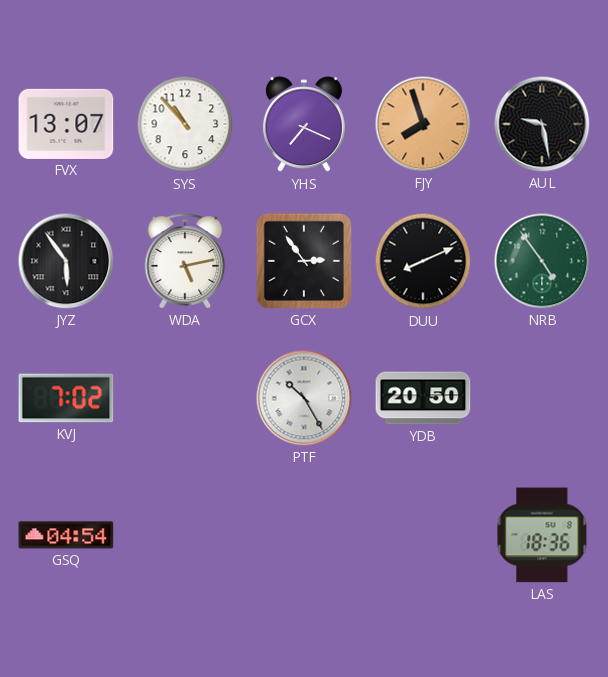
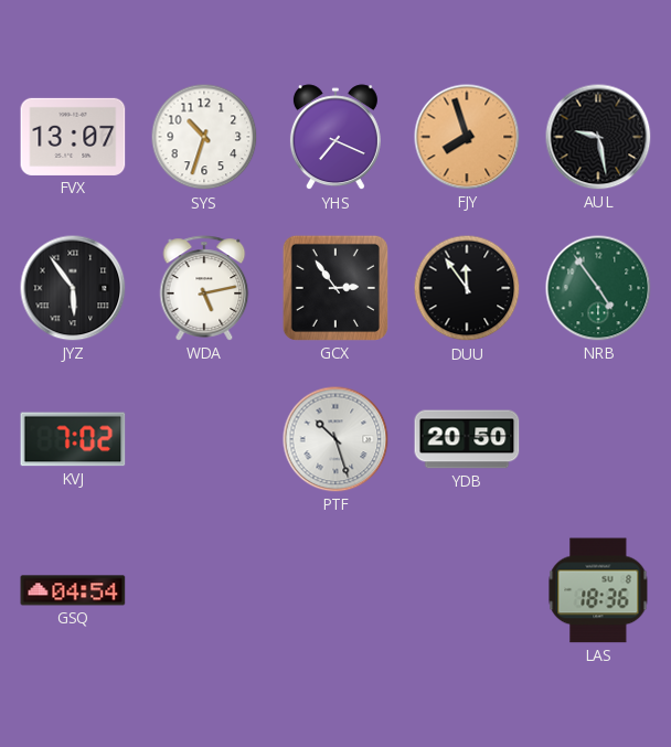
SYS: 10:53 -> 10:33 (204, 137)
DUU: 8:11 -> 11:54 (467, 288)
PTF: 10:25 -> 10:27 (335, 439)
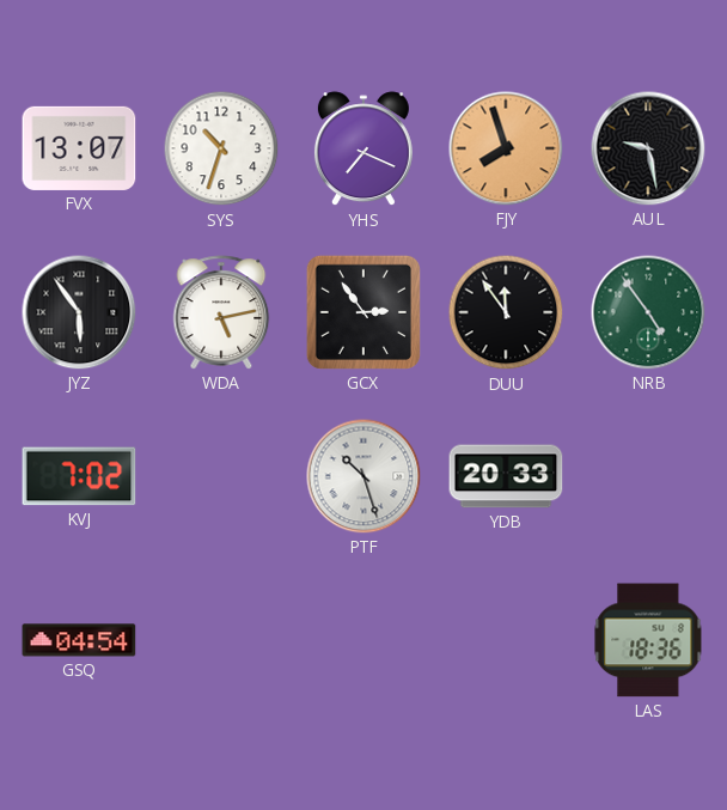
YDB: 20:50 -> 20:33 (506, 476)
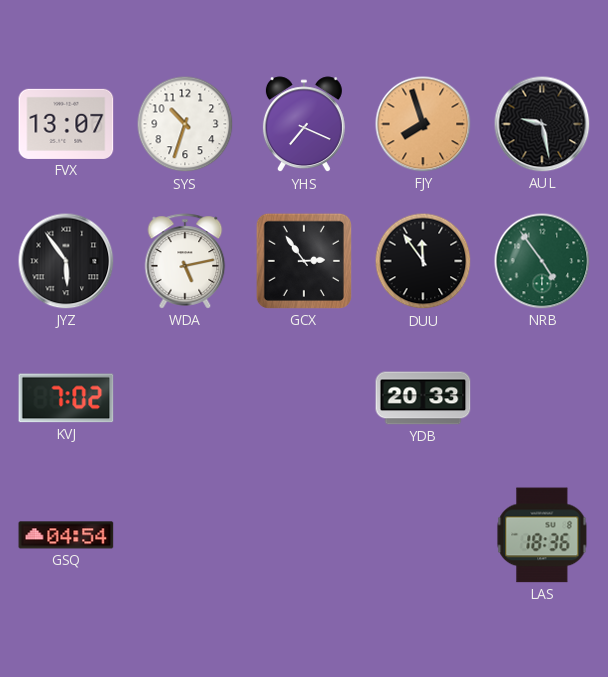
PTF: 10:27 -> none (363, 476)
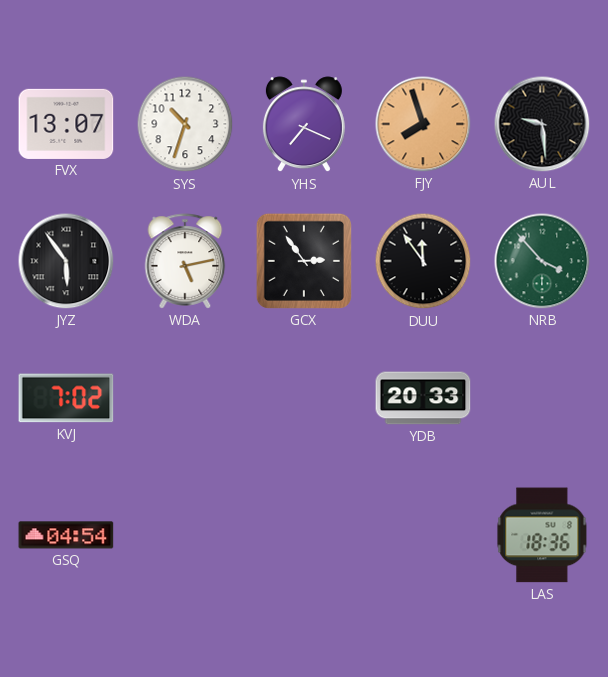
AUL: 9:28 -> 9:29 (542, 124)
NRB: 4:54 -> 3:53 (542, 261)
